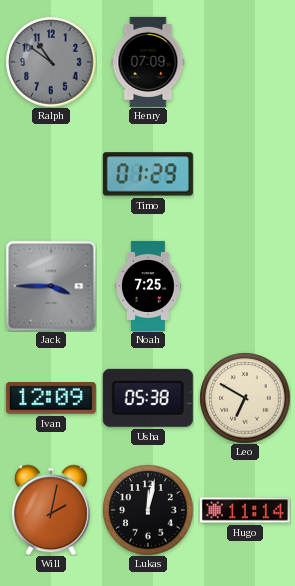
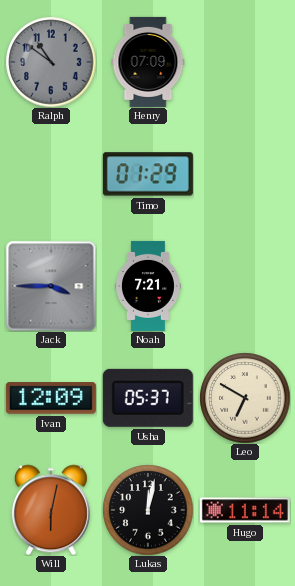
Noah: 7:25 -> 7:21 (148, 286)
Usha: 05:38 -> 05:37 (148, 398)
Will: 2:02 -> 6:02 (51, 510)
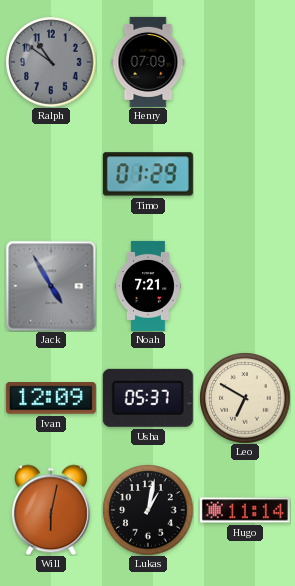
Jack: 3:45 -> 4:55 (51, 286)
Lukas: 12:02 -> 1:02 (148, 510)
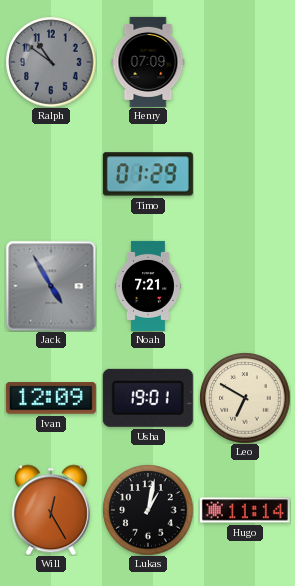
Usha: 05:37 -> 19:01 (148, 398)
Will: 6:02 -> 12:25 (51, 510)
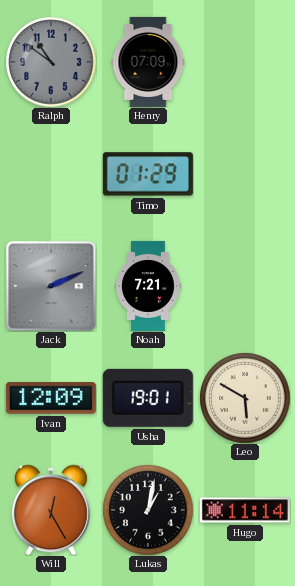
Jack: 4:55 -> 2:11 (51, 286)
Leo: 6:50 -> 5:50 (245, 398)
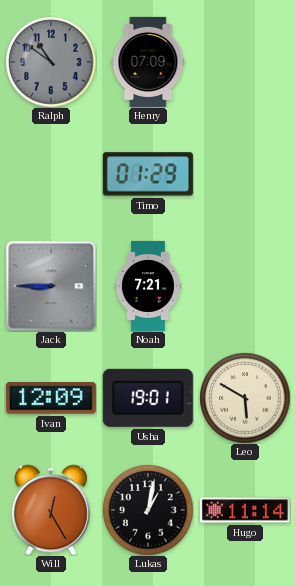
Jack: 2:11 -> 8:45 (51, 286)
